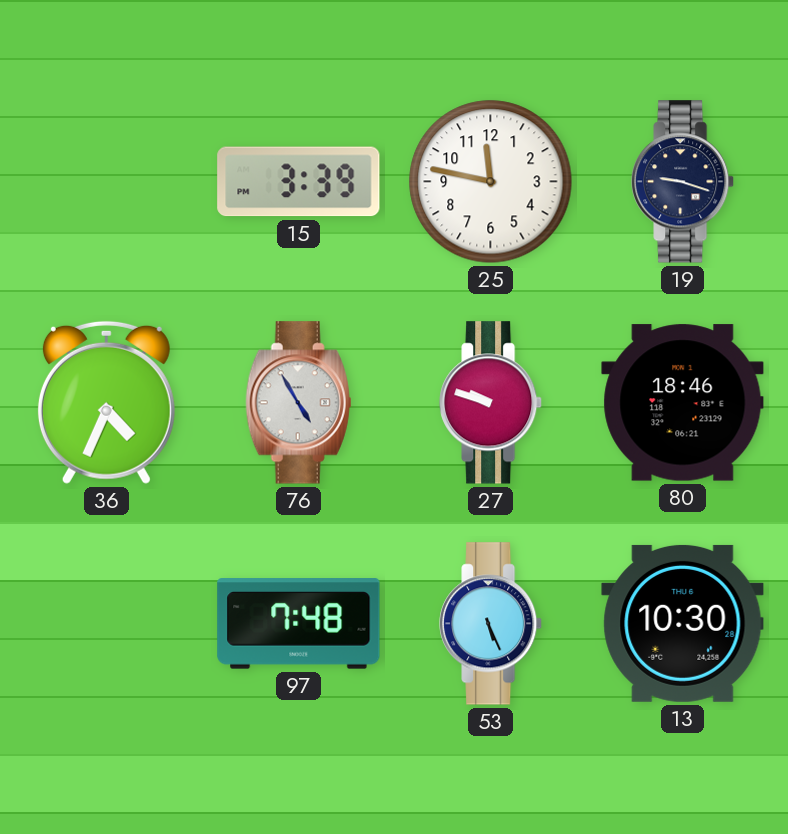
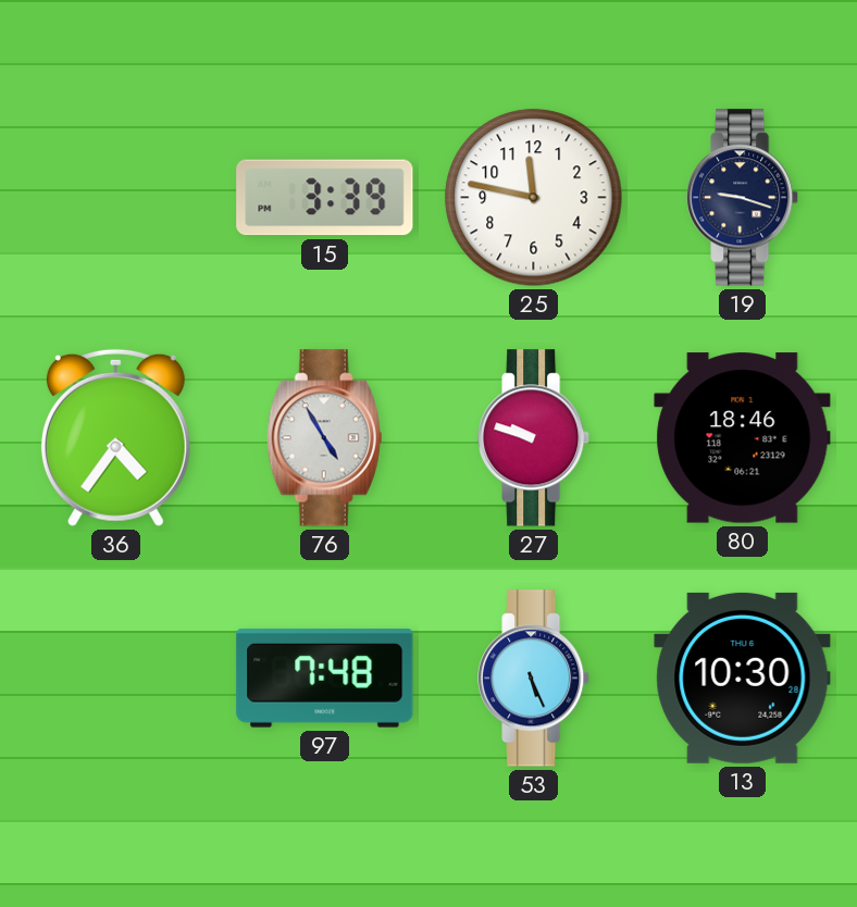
36: 4:34 -> 4:36 (115, 437)
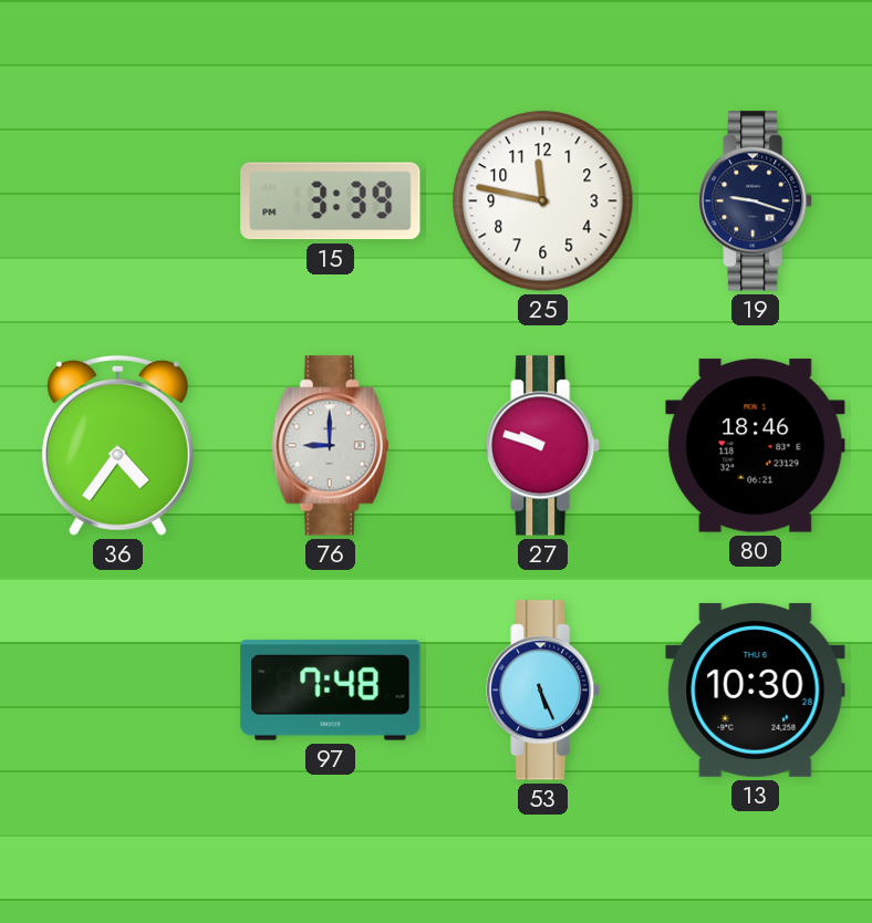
76: 4:55 -> 9:00 (331, 446)
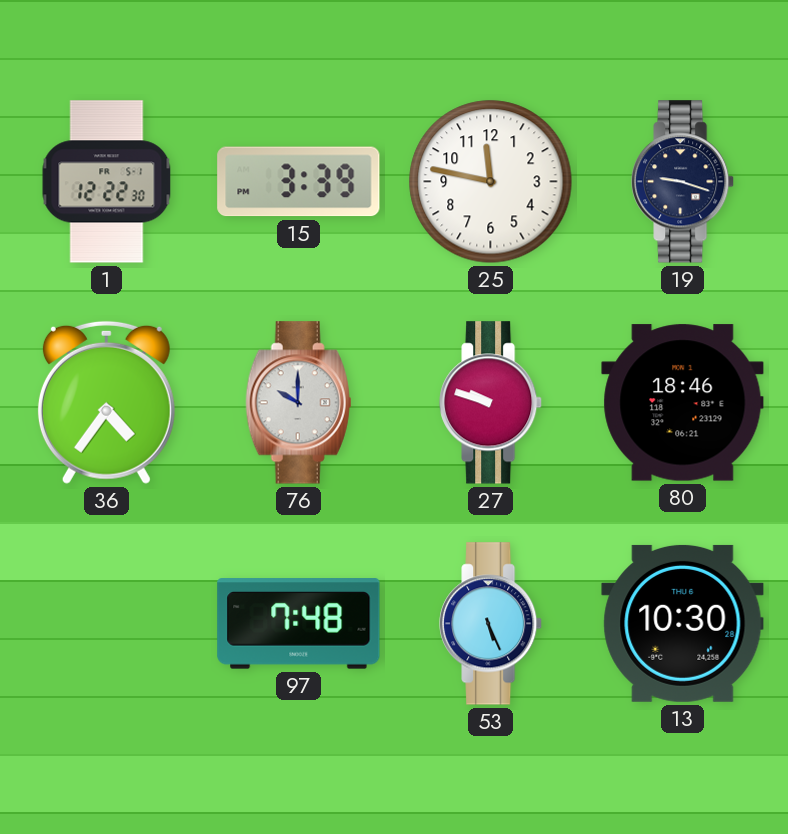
1: none -> 12:22 (107, 182)
76: 9:00 -> 10:00 (299, 403)
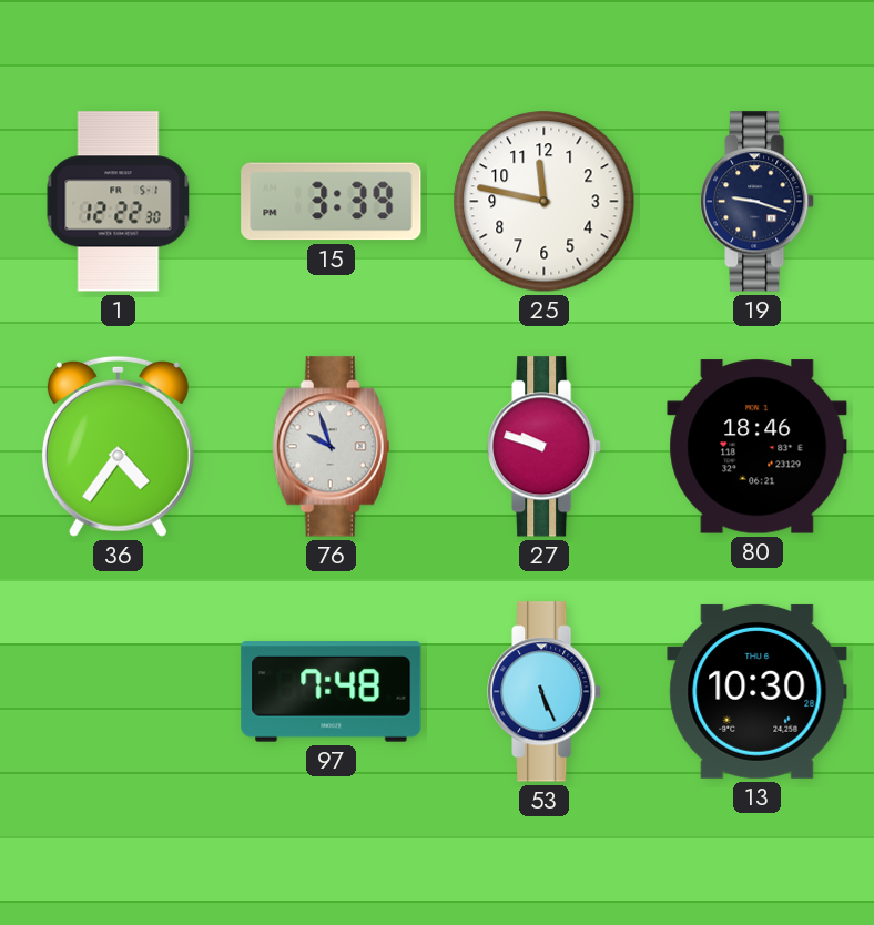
76: 10:00 -> 9:57 (332, 447)
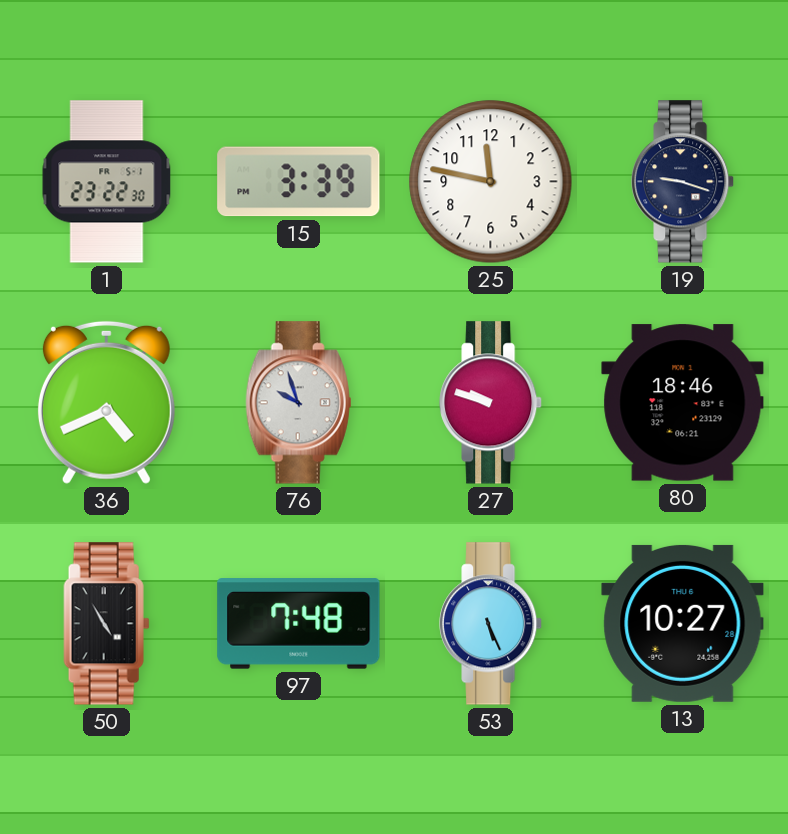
1: 12:22 -> 23:22 (107, 182)
36: 4:36 -> 4:41 (106, 402)
50: none -> 4:55 (107, 624)
13: 10:30 -> 10:27 (683, 623)
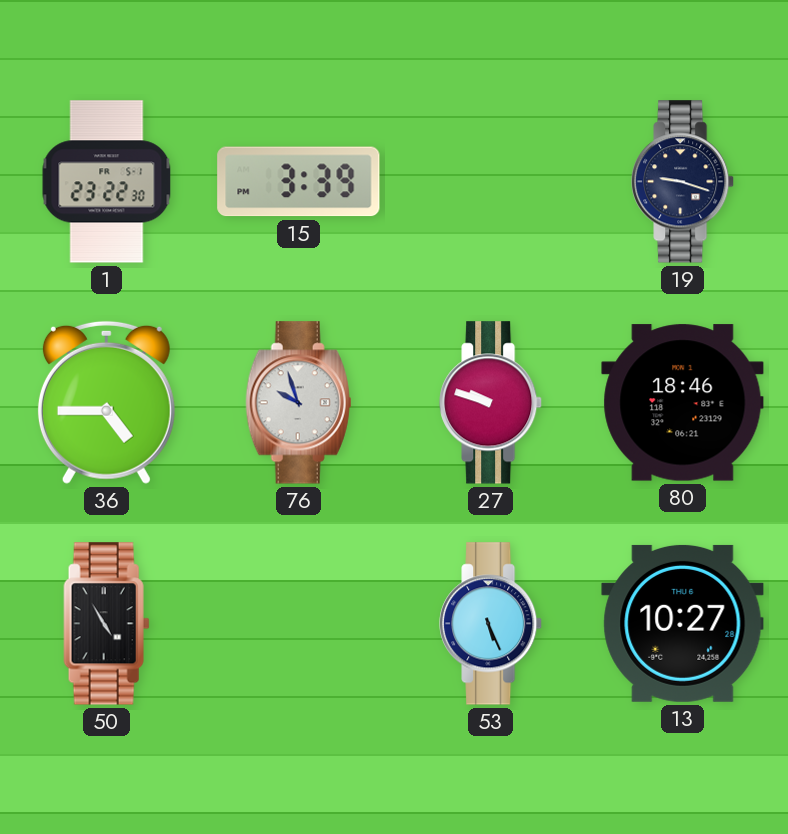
25: 11:47 -> none (491, 182)
36: 4:41 -> 4:45 (106, 402)
97: 7:48 -> none (299, 624)
